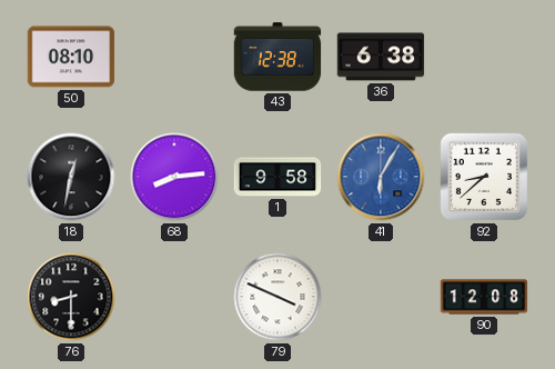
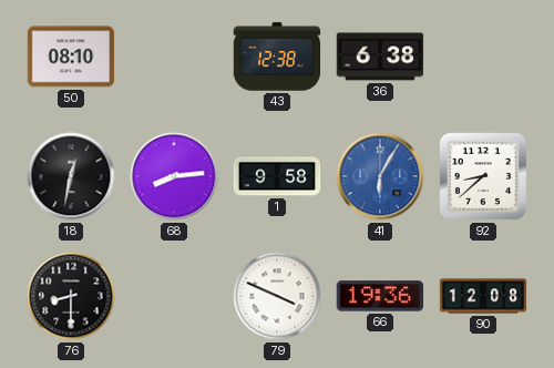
66: none -> 19:36 (379, 296)
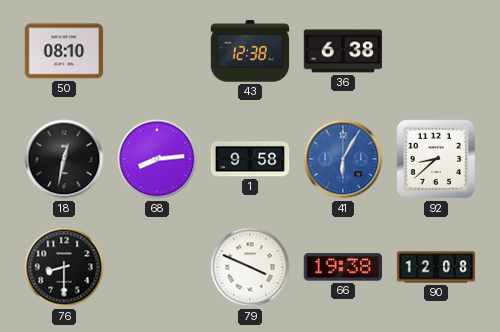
66: 19:36 -> 19:38 (342, 267)
